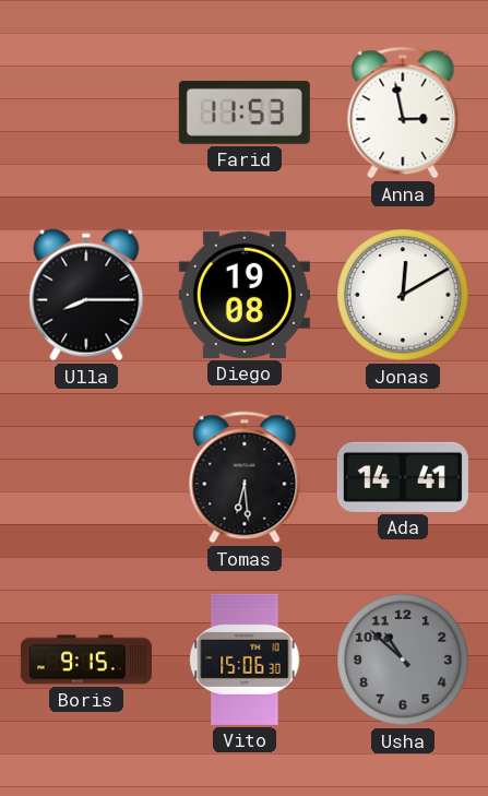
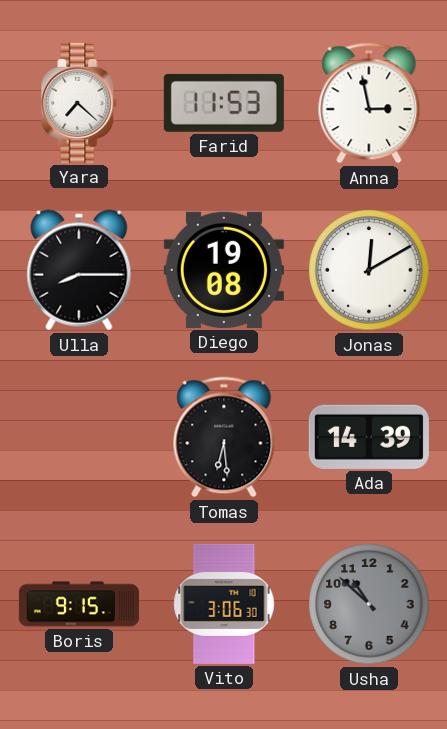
Yara: none -> 7:22 (79, 103)
Ada: 14:41 -> 14:39 (369, 437)
Vito: 15:06 -> 3:06 (224, 604)
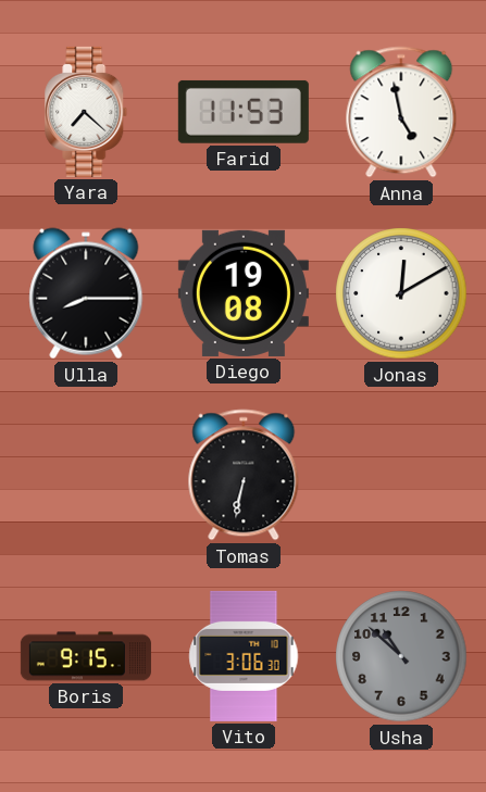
Anna: 2:58 -> 4:58 (401, 112)
Tomas: 6:29 -> 6:32 (244, 475)
Ada: 14:39 -> none (369, 437)
